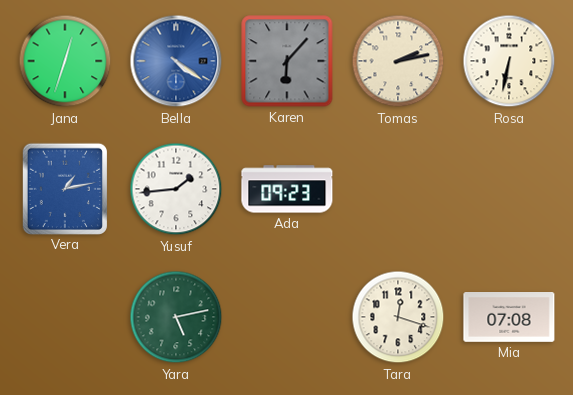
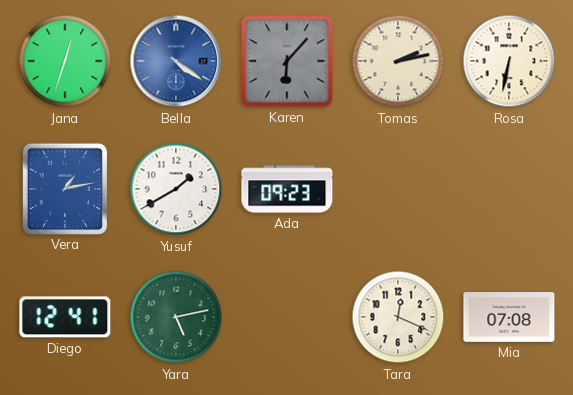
Yusuf: 1:44 -> 1:40 (176, 189)
Diego: none -> 12:41 (65, 317)
Tara: 12:18 -> 12:19 (398, 317)
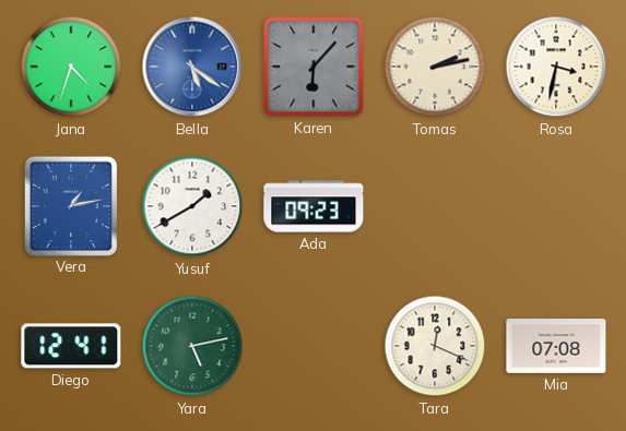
Jana: 12:33 -> 4:33 (71, 67)
Bella: 4:21 -> 5:21 (192, 67)
Rosa: 6:32 -> 3:32 (556, 67)
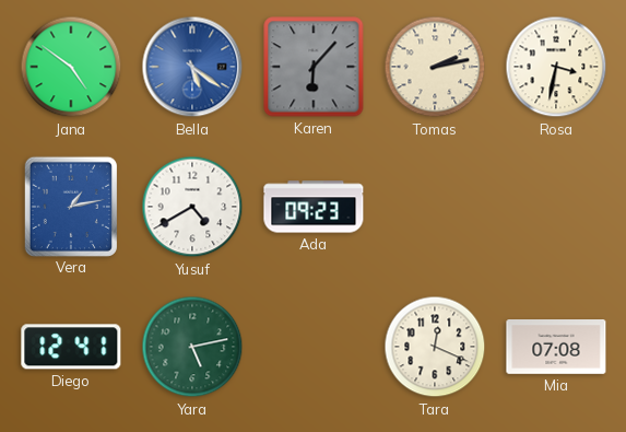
Jana: 4:33 -> 4:51 (71, 67)
Yusuf: 1:40 -> 4:40 (192, 207)
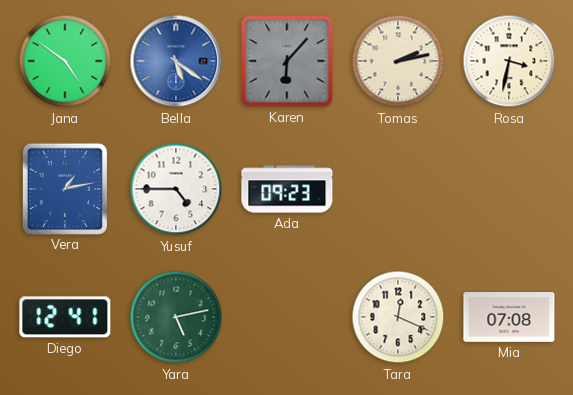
Yusuf: 4:40 -> 4:45 (176, 189)
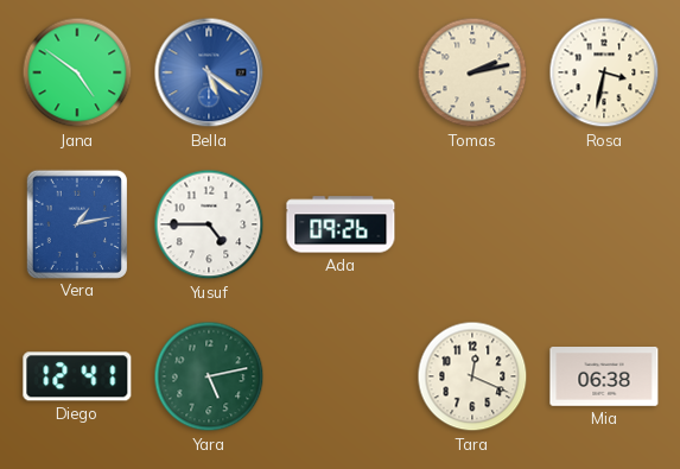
Karen: 6:07 -> none (287, 61)
Ada: 09:23 -> 09:26 (341, 224)
Mia: 07:08 -> 06:38 (604, 378)
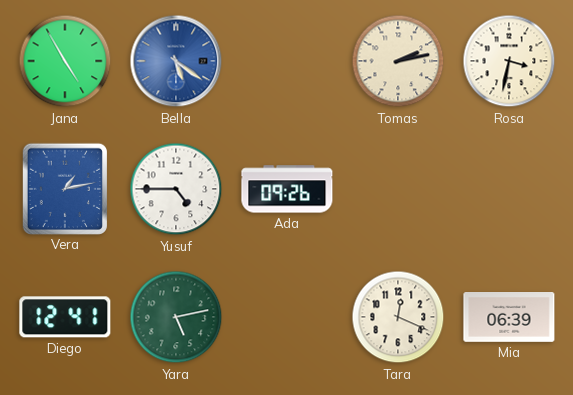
Jana: 4:51 -> 4:55 (65, 61)
Mia: 06:38 -> 06:39 (509, 318)
